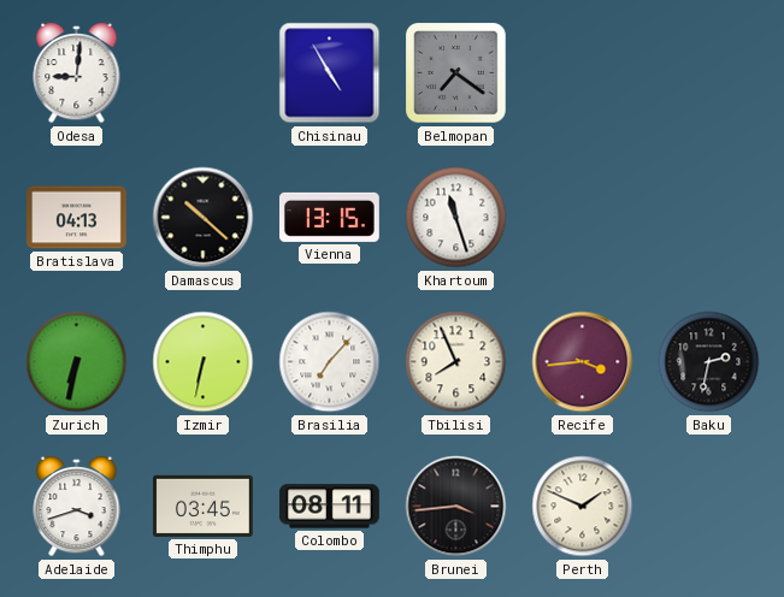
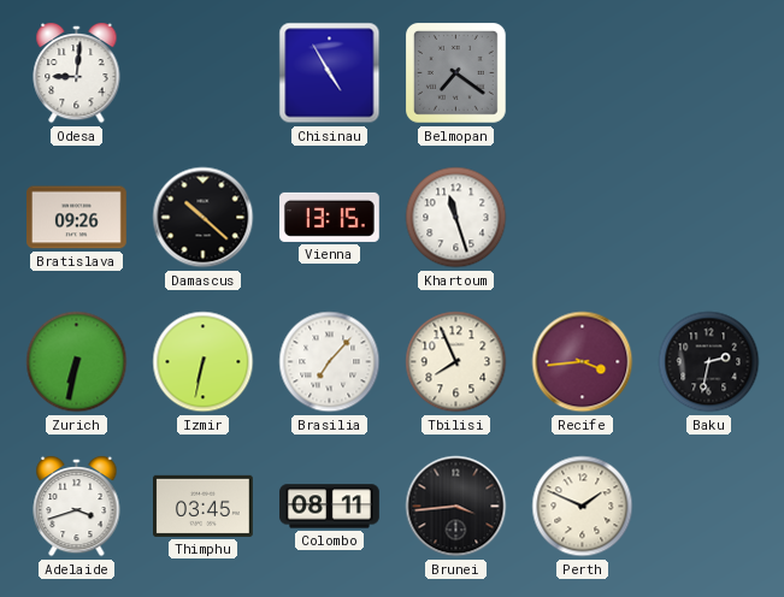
Bratislava: 04:13 -> 09:26 (77, 218)
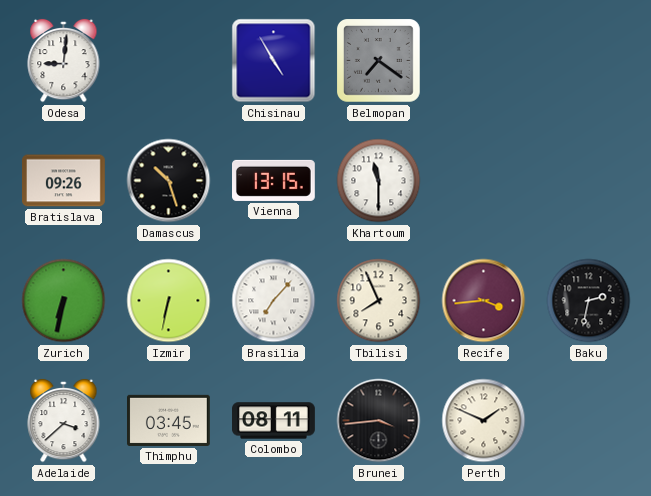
Damascus: 10:22 -> 10:27 (169, 181)
Khartoum: 11:27 -> 11:30 (379, 181)
Adelaide: 3:42 -> 3:38 (64, 421)
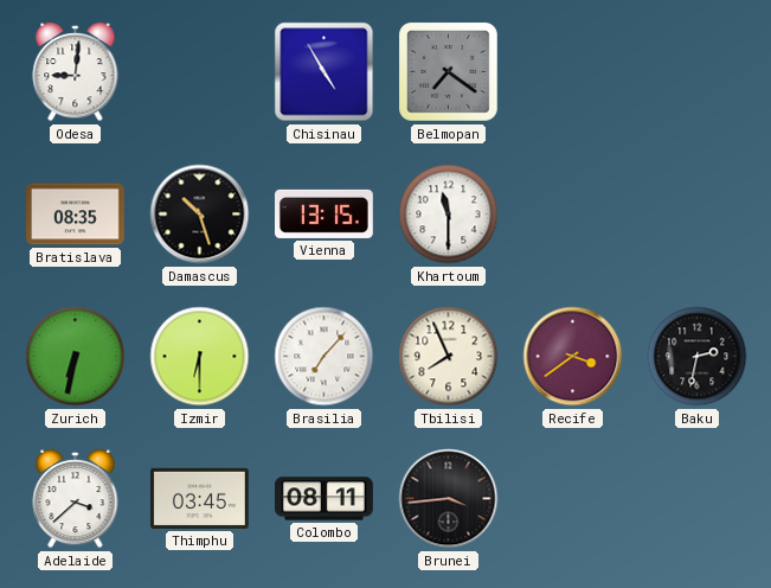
Bratislava: 09:26 -> 08:35 (76, 215)
Izmir: 6:32 -> 6:30 (200, 357)
Recife: 3:44 -> 3:39 (573, 357)
Perth: 1:49 -> none (484, 421)
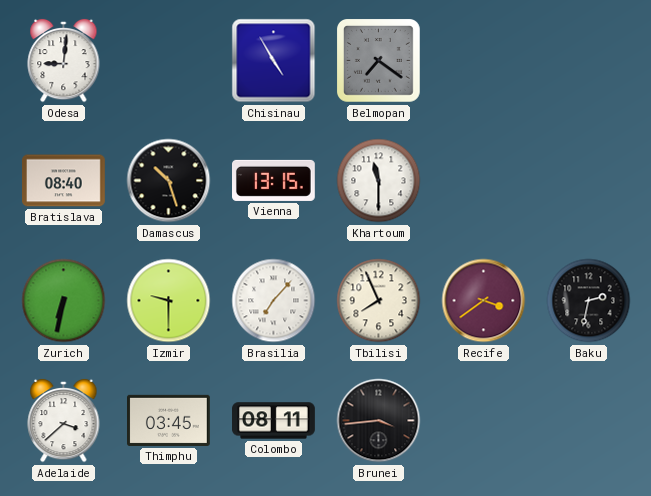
Bratislava: 08:35 -> 08:40 (64, 181)
Izmir: 6:30 -> 9:30 (169, 301)
